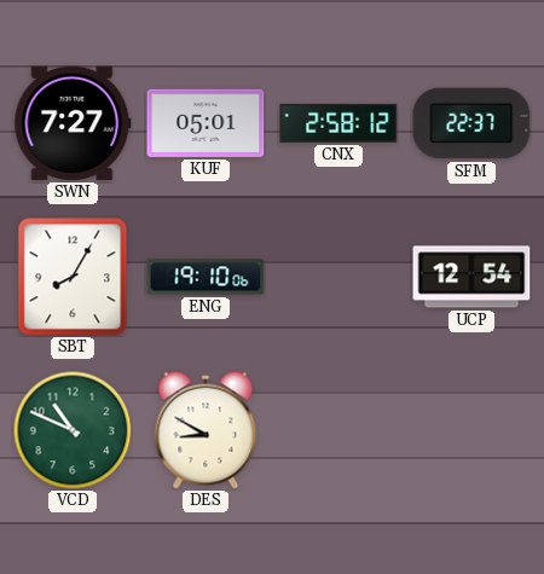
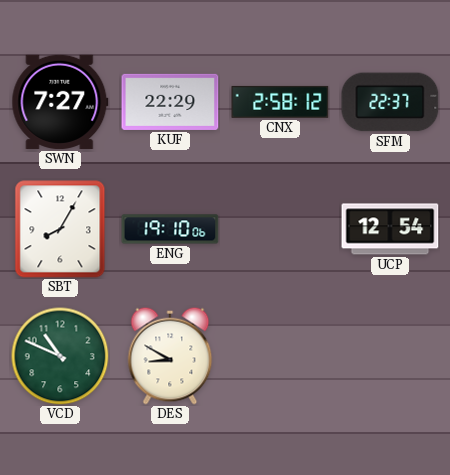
KUF: 05:01 -> 22:29 (170, 102)
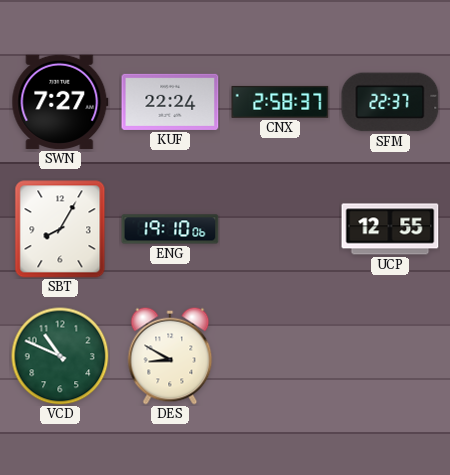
KUF: 22:29 -> 22:24 (170, 102)
CNX: 2:58:12 -> 2:58:37 (280, 102)
UCP: 12:54 -> 12:55 (390, 229)
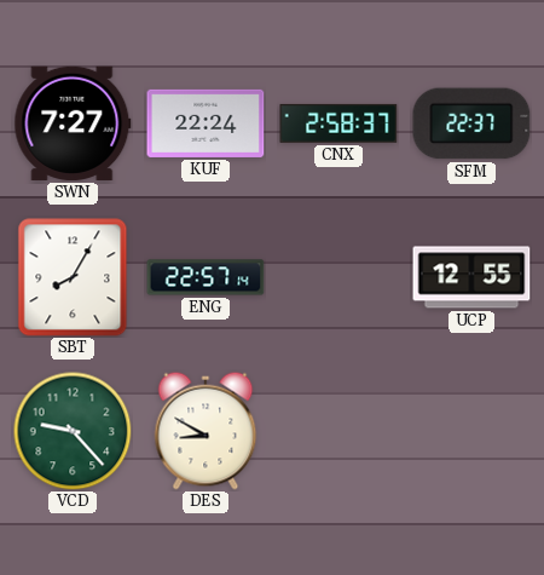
ENG: 19:10 -> 22:57 (206, 277)
VCD: 10:49 -> 9:23 (73, 431)
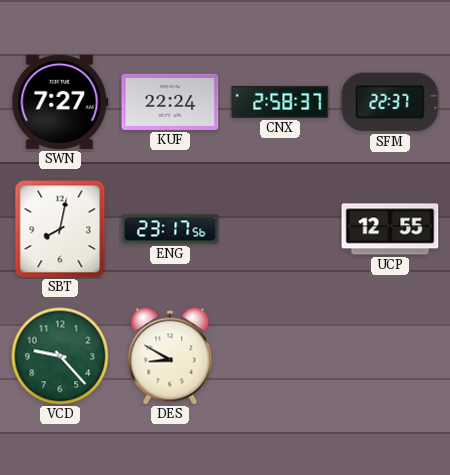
SBT: 8:05 -> 8:02 (60, 229)
ENG: 22:57 -> 23:17 (170, 229)
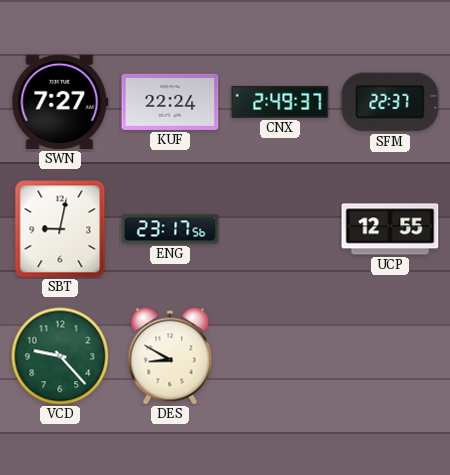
CNX: 2:58 -> 2:49 (280, 102)
SBT: 8:02 -> 9:02 (60, 229)
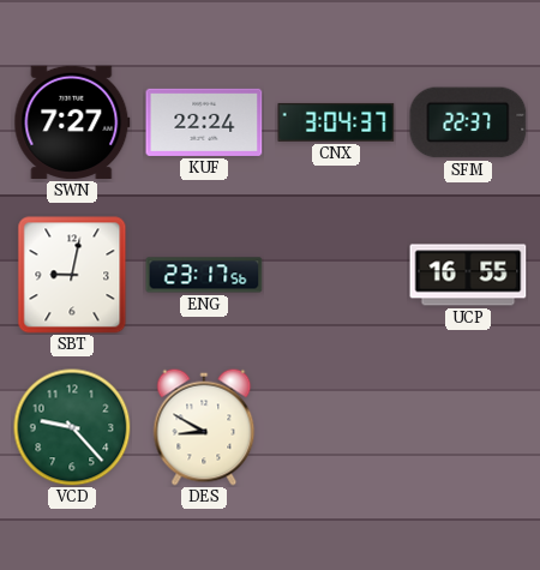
CNX: 2:49 -> 3:04 (336, 122)
UCP: 12:55 -> 16:55 (468, 275)
